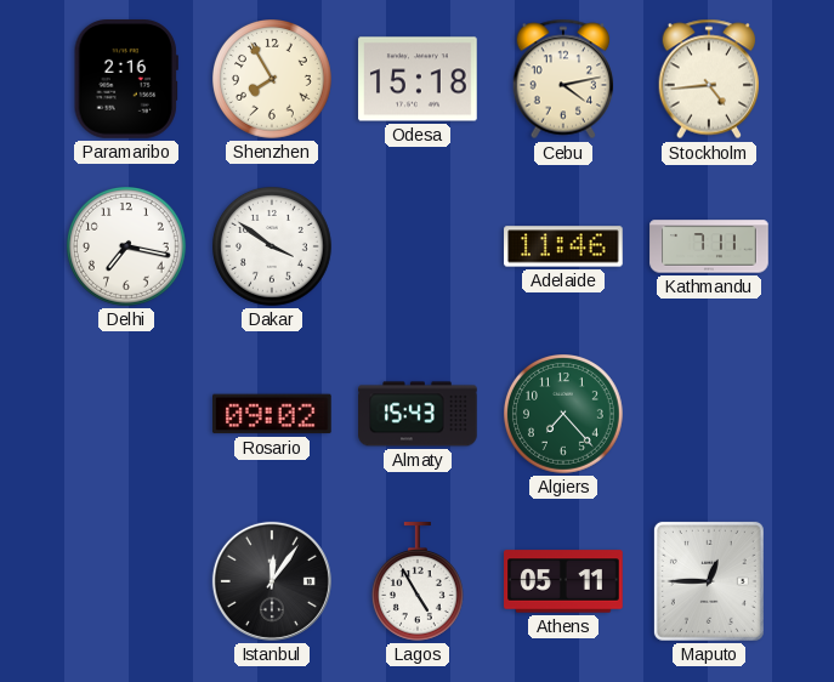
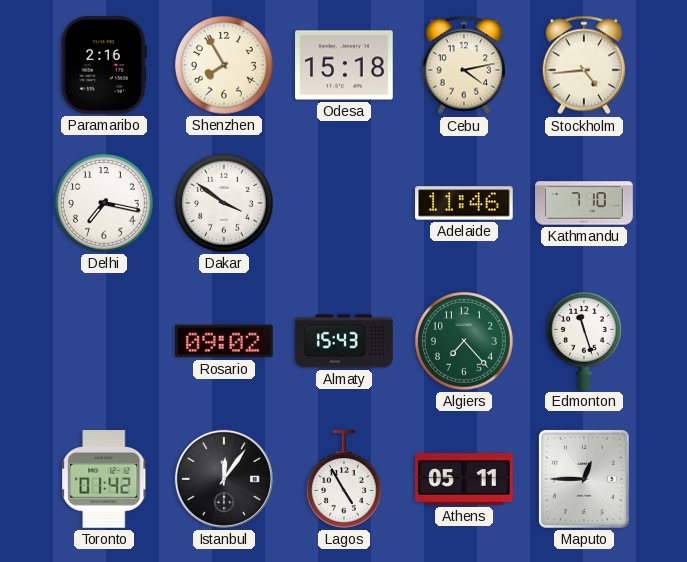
Kathmandu: 7:11 -> 7:10 (584, 203)
Edmonton: none -> 11:27 (584, 341)
Toronto: none -> 01:42 (104, 480)
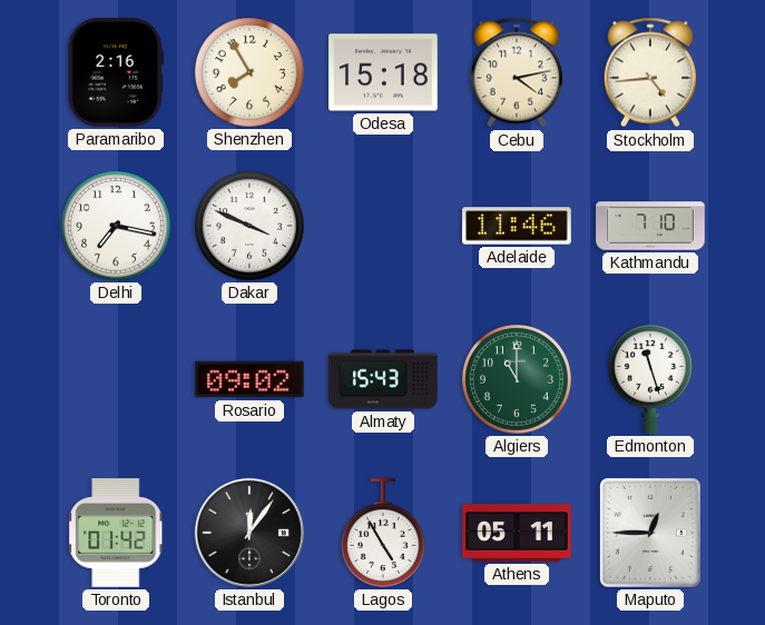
Dakar: 3:51 -> 3:49 (251, 227)
Algiers: 7:23 -> 11:00 (518, 380)
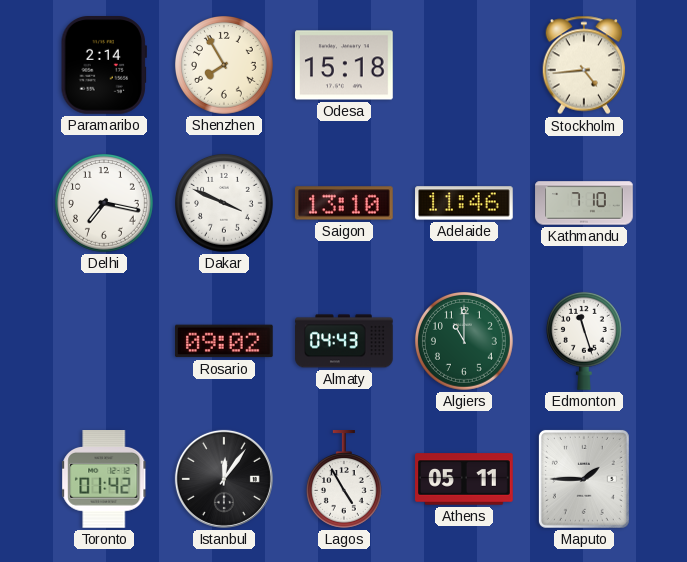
Paramaribo: 2:16 -> 2:14 (104, 66)
Cebu: 4:13 -> none (517, 72)
Saigon: none -> 13:10 (344, 203)
Almaty: 15:43 -> 04:43 (344, 341)
Maputo: 12:45 -> 1:45 (584, 479)
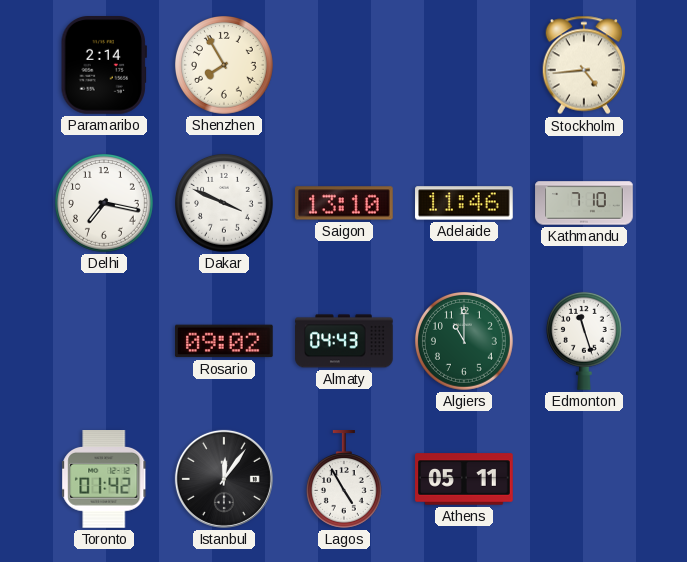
Odesa: 15:18 -> none (344, 65)
Maputo: 1:45 -> none (584, 479)
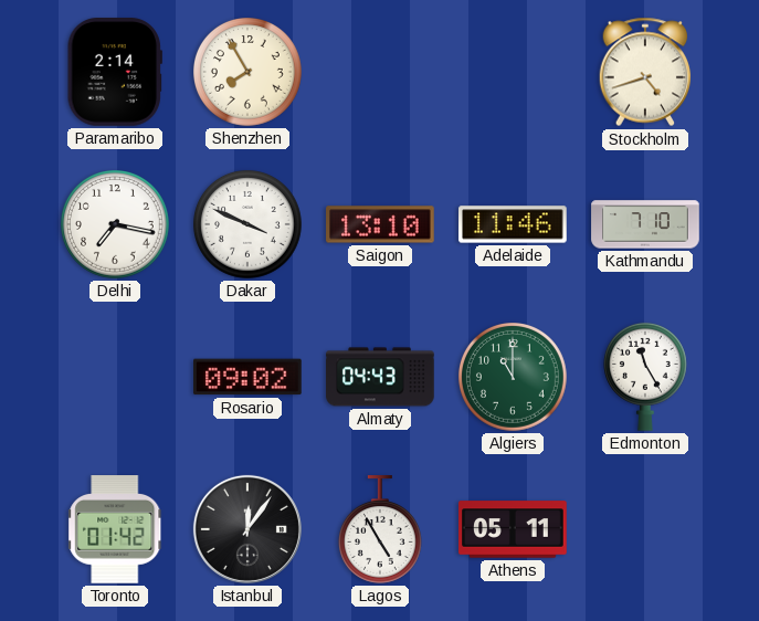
Stockholm: 4:44 -> 4:42 (645, 72)
Edmonton: 11:27 -> 11:25 (645, 377)
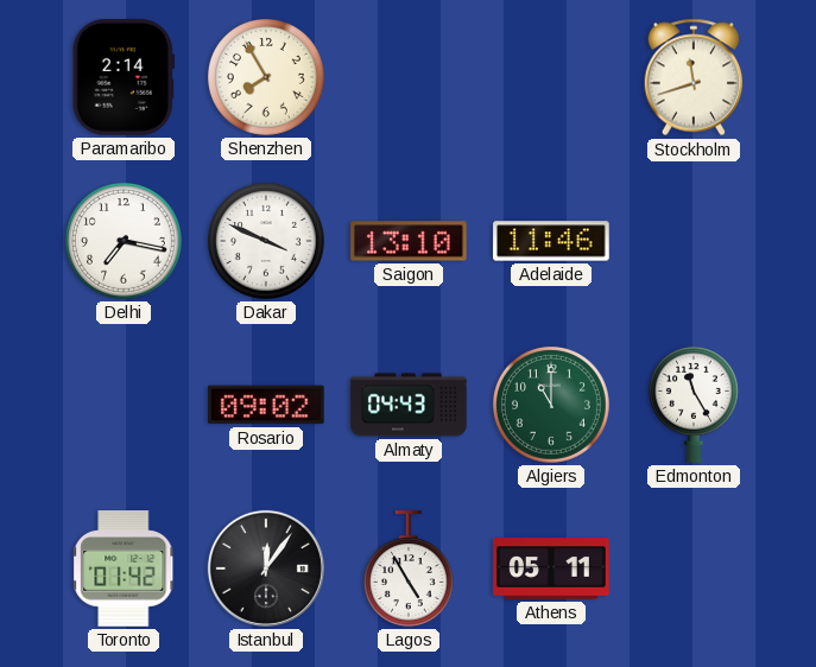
Stockholm: 4:42 -> 11:42 (694, 77)
Kathmandu: 7:10 -> none (645, 224)
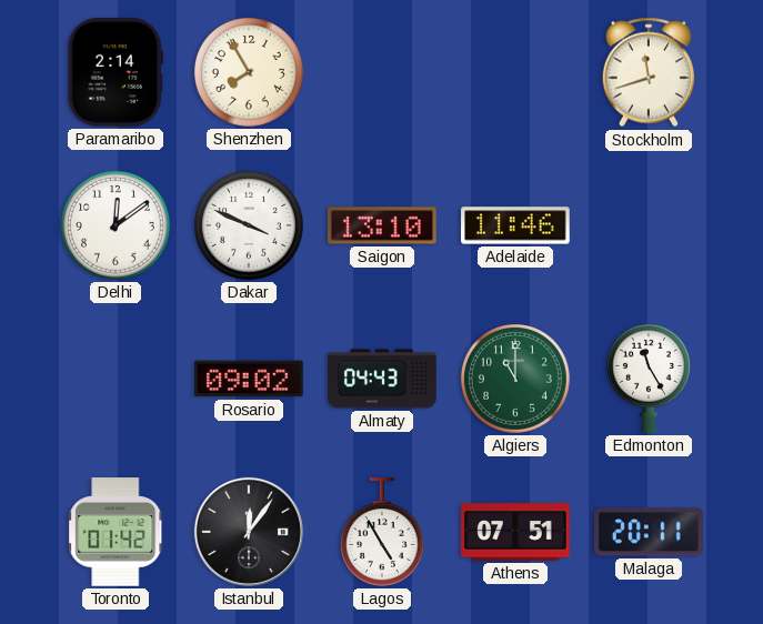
Delhi: 7:17 -> 12:09 (117, 227)
Athens: 05:11 -> 07:51 (515, 532)
Malaga: none -> 20:11 (649, 532)
